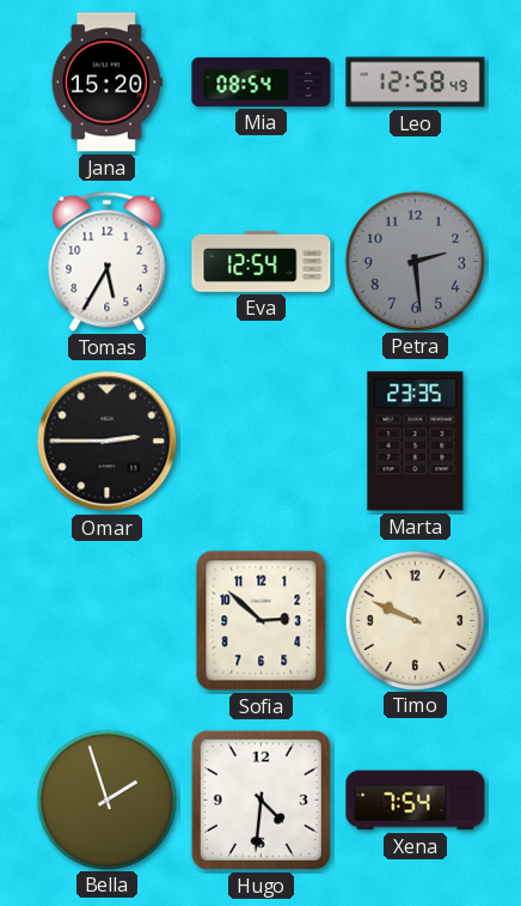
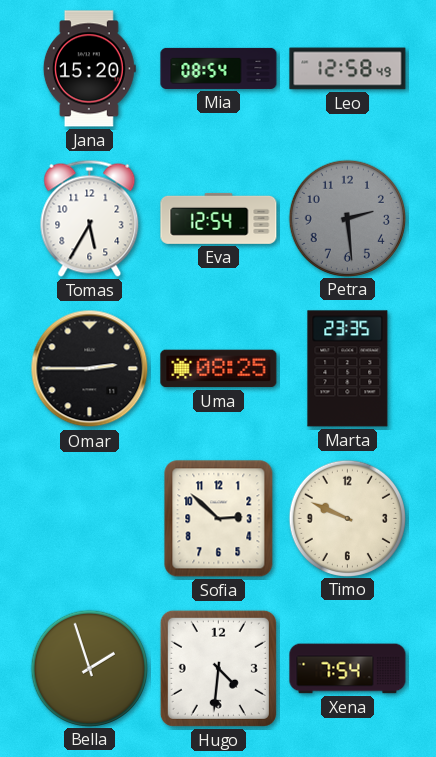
Uma: none -> 08:25 (219, 369)
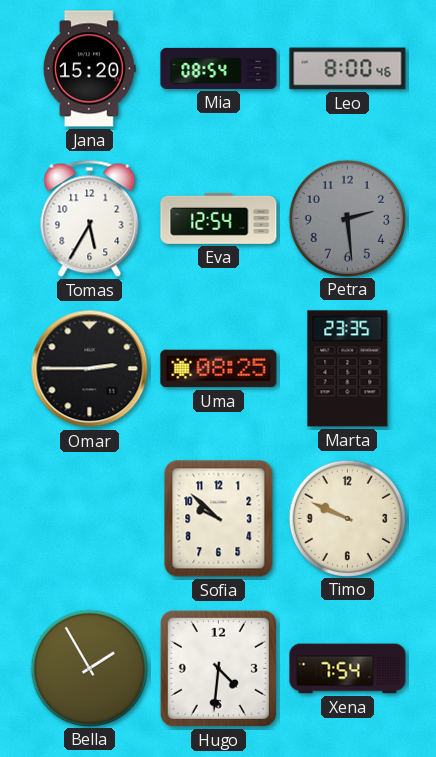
Leo: 12:58 -> 8:00 (348, 69)
Sofia: 2:52 -> 9:52 (219, 519)
Bella: 1:57 -> 1:55 (89, 668)
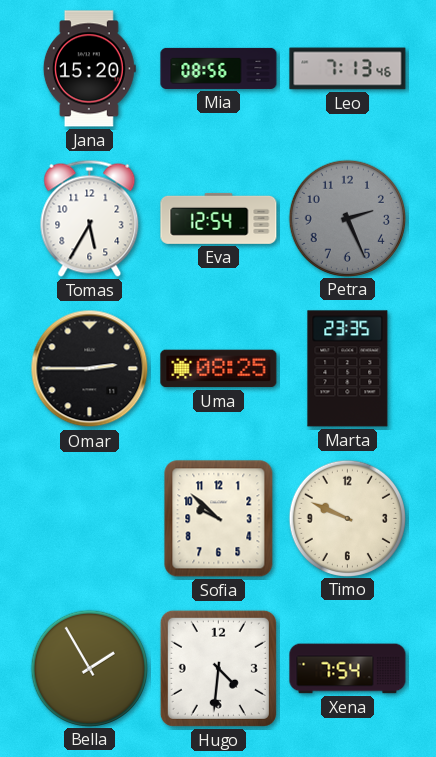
Mia: 08:54 -> 08:56 (219, 68)
Leo: 8:00 -> 7:13 (348, 69)
Petra: 2:29 -> 2:26 (347, 218)
